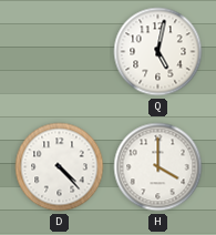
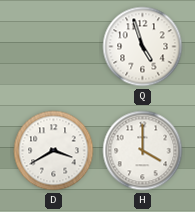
Q: 5:02 -> 4:57 (143, 47)
D: 4:23 -> 3:40 (54, 151)
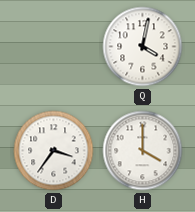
Q: 4:57 -> 4:02 (143, 47)
D: 3:40 -> 3:36 (54, 151)
